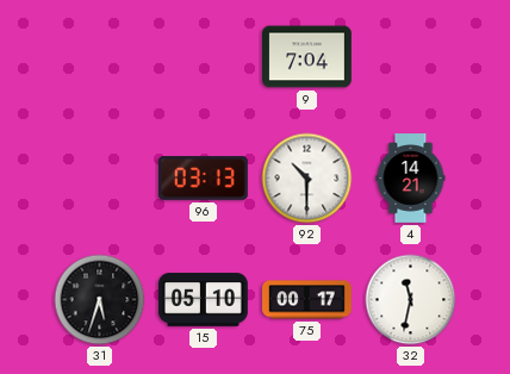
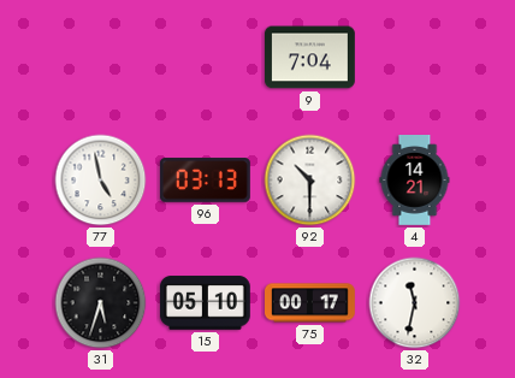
77: none -> 4:58 (101, 181)
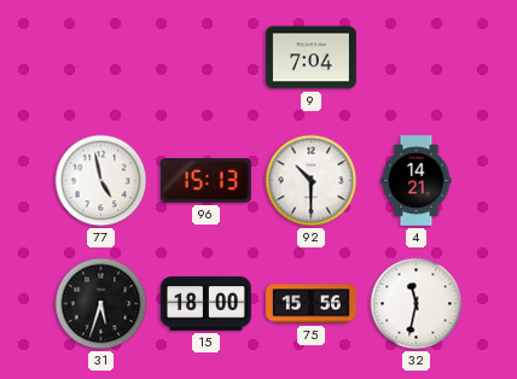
96: 03:13 -> 15:13 (205, 181)
15: 05:10 -> 18:00 (205, 304)
75: 00:17 -> 15:56 (312, 304)
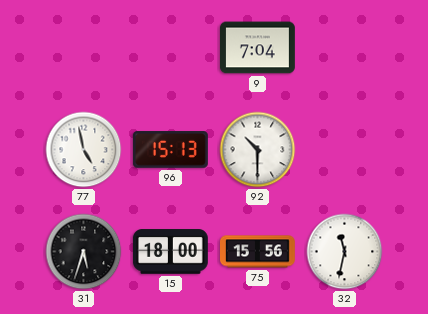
4: 14:21 -> none (417, 181)
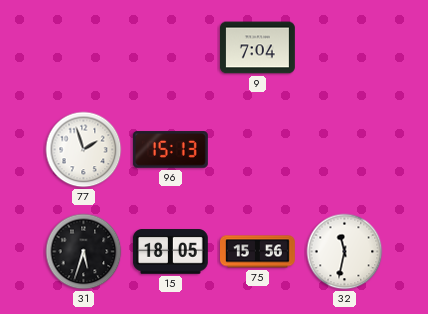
77: 4:58 -> 1:57 (84, 150)
92: 10:30 -> none (258, 150)
15: 18:00 -> 18:05 (170, 252)
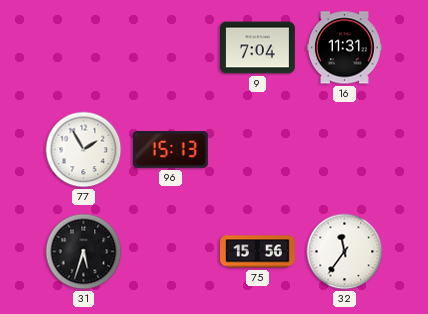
16: none -> 11:31 (345, 48)
77: 1:57 -> 1:55 (84, 150)
15: 18:05 -> none (170, 252)
32: 11:32 -> 11:36 (345, 252)
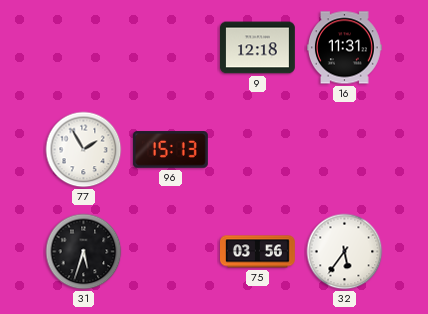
9: 7:04 -> 12:18 (258, 48)
75: 15:56 -> 03:56 (258, 252)
32: 11:36 -> 5:36 (345, 252)
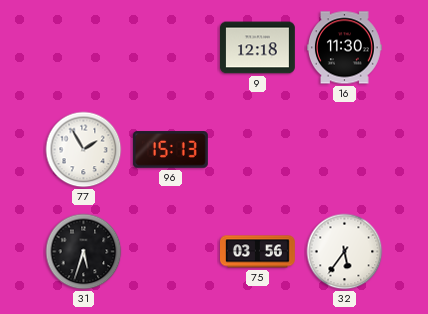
16: 11:31 -> 11:30 (345, 48)
